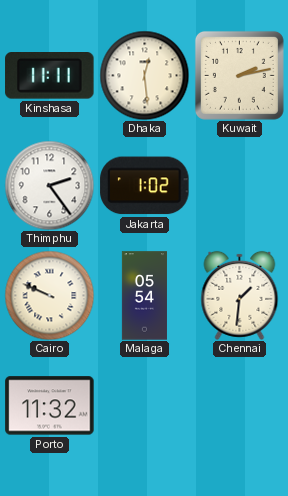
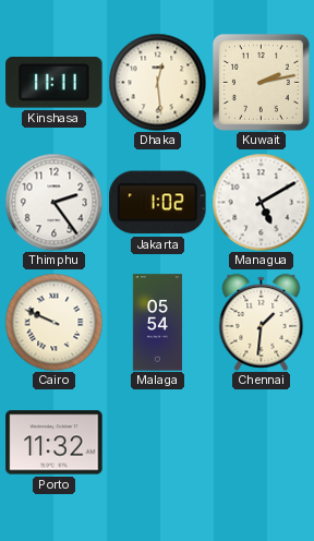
Managua: none -> 5:10 (261, 202)
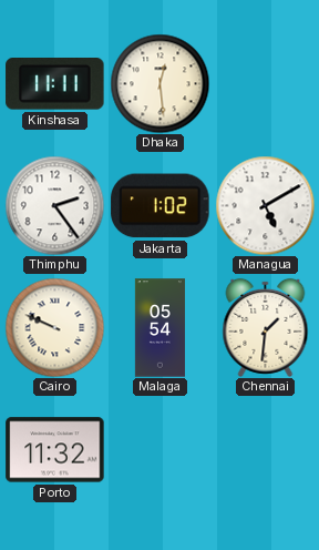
Kuwait: 2:13 -> none (261, 82)
